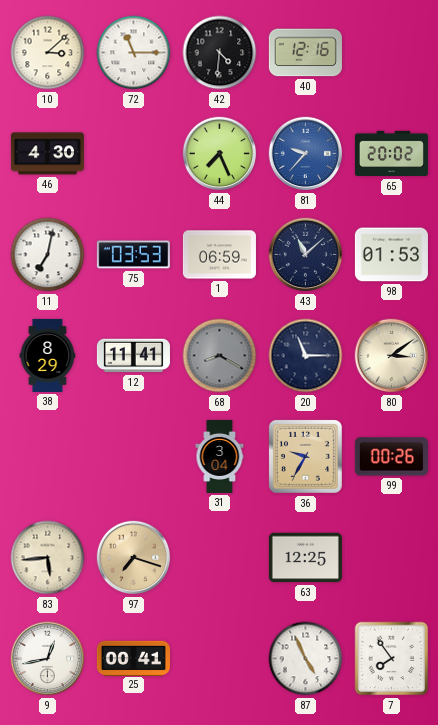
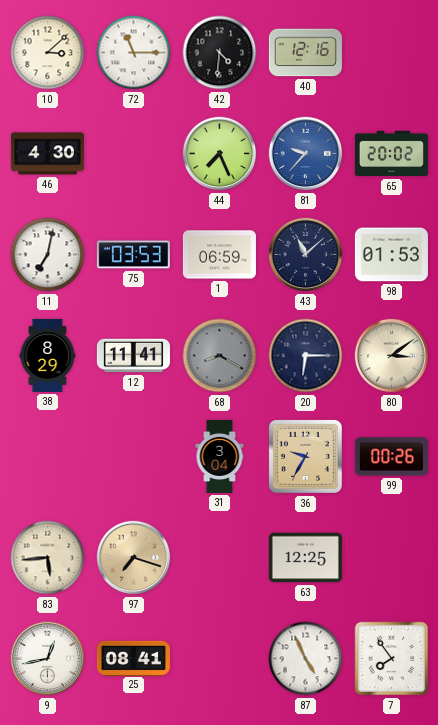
20: 11:15 -> 6:15 (306, 356)
25: 00:41 -> 08:41 (133, 658)
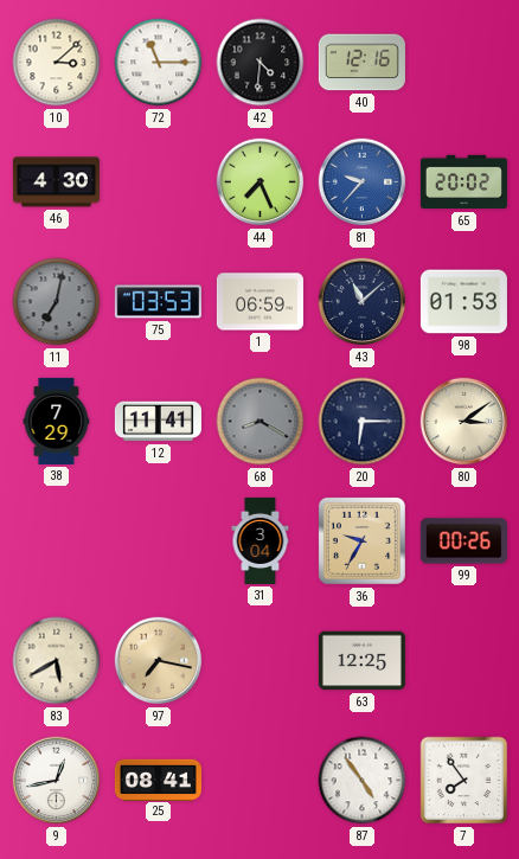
11 dial: white -> grey (57, 302)
38: 8:29 -> 7:29 (57, 421)
83: 5:44 -> 5:40 (57, 661)
97: 7:18 -> 7:17 (159, 661)
87: 4:56 -> 4:54 (363, 781)
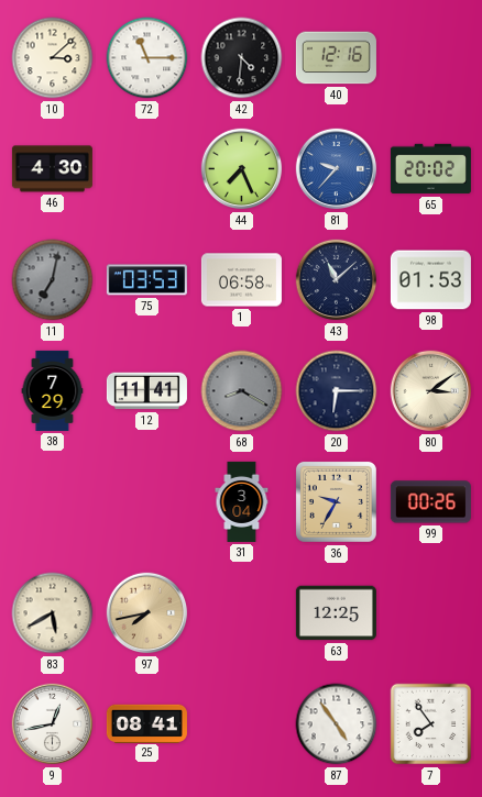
1: 06:59 -> 06:58 (241, 280)
97: 7:17 -> 7:43 (147, 613)
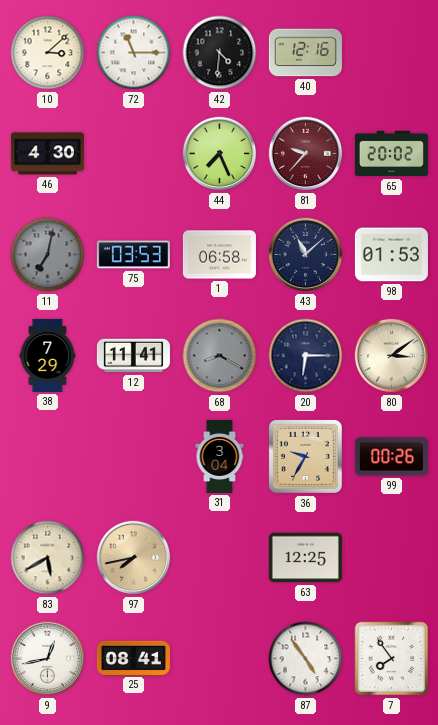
81 dial: blue -> burgundy (306, 154)
